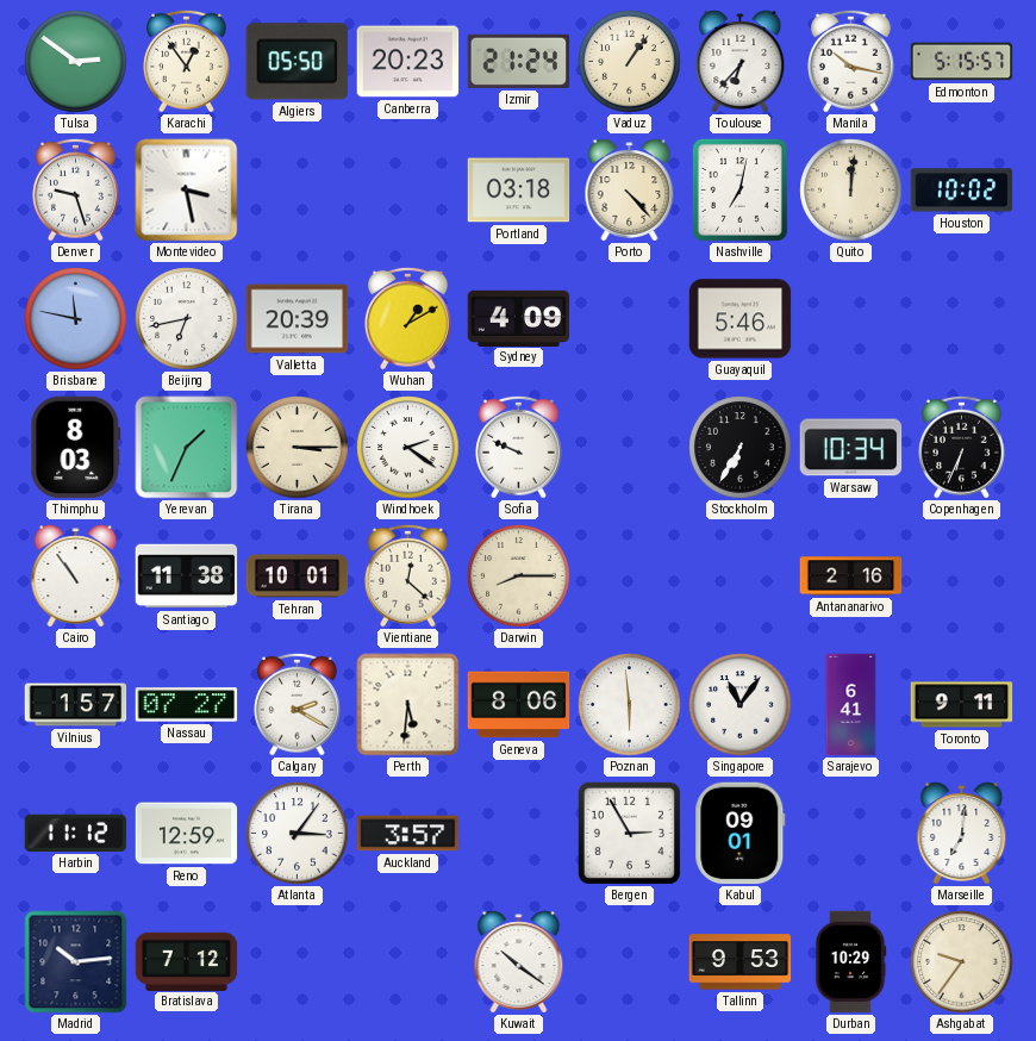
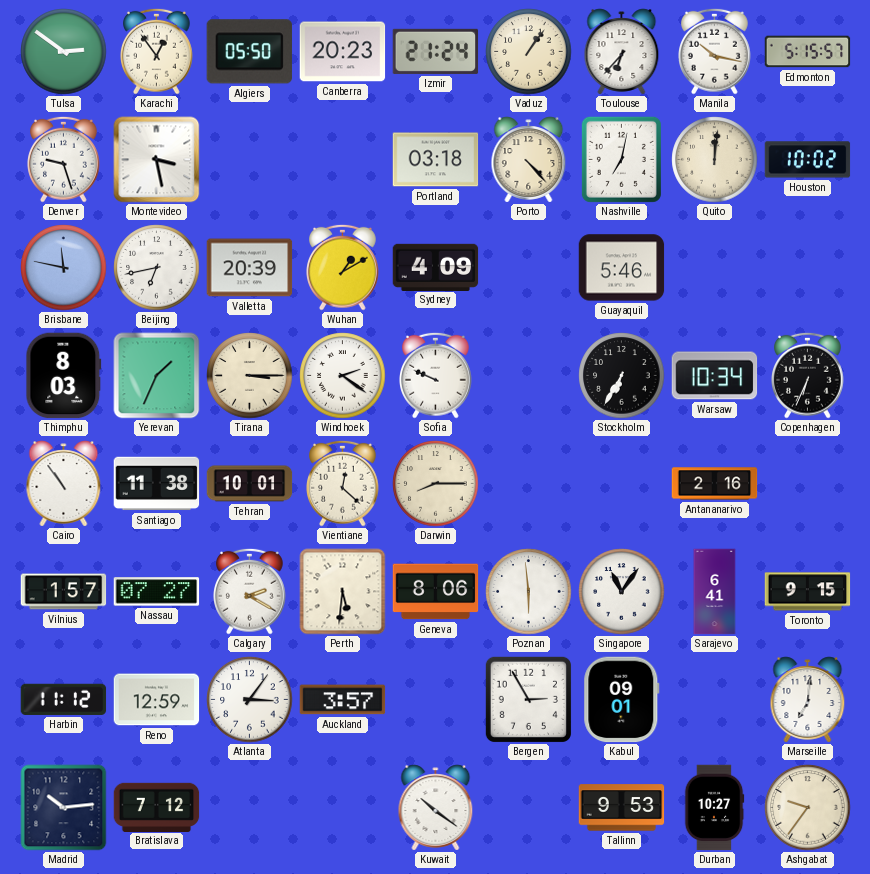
Toronto: 9:11 -> 9:15 (808, 592)
Durban: 10:29 -> 10:27 (714, 808)
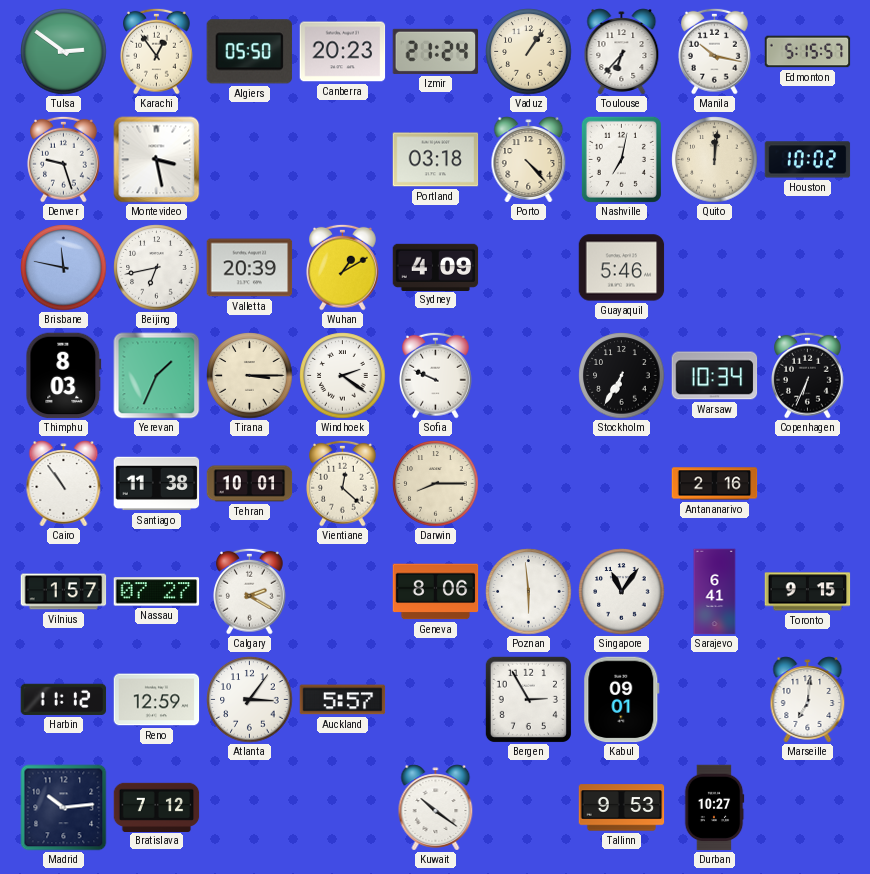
Perth: 5:31 -> none (343, 592)
Auckland: 3:57 -> 5:57 (343, 700)
Ashgabat: 9:36 -> none (808, 808)
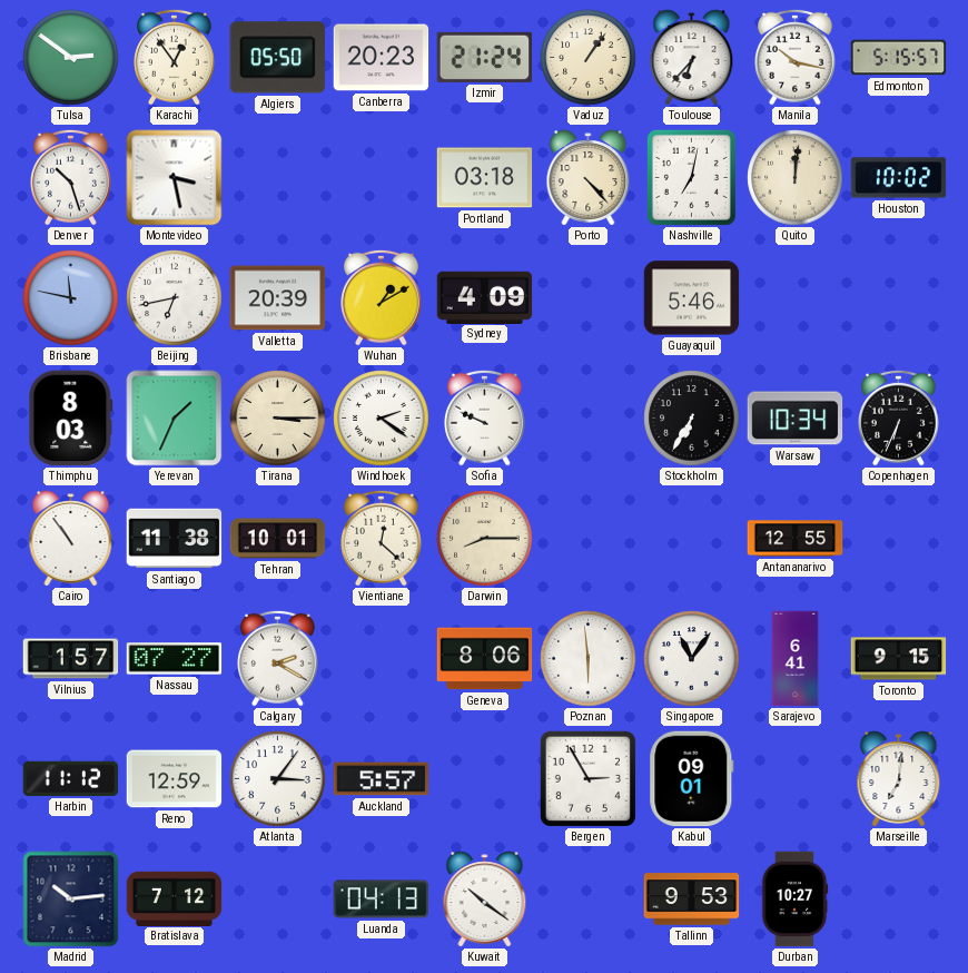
Denver: 9:27 -> 10:27 (71, 177)
Antananarivo: 2:16 -> 12:55 (796, 539)
Luanda: none -> 04:13 (382, 900)
